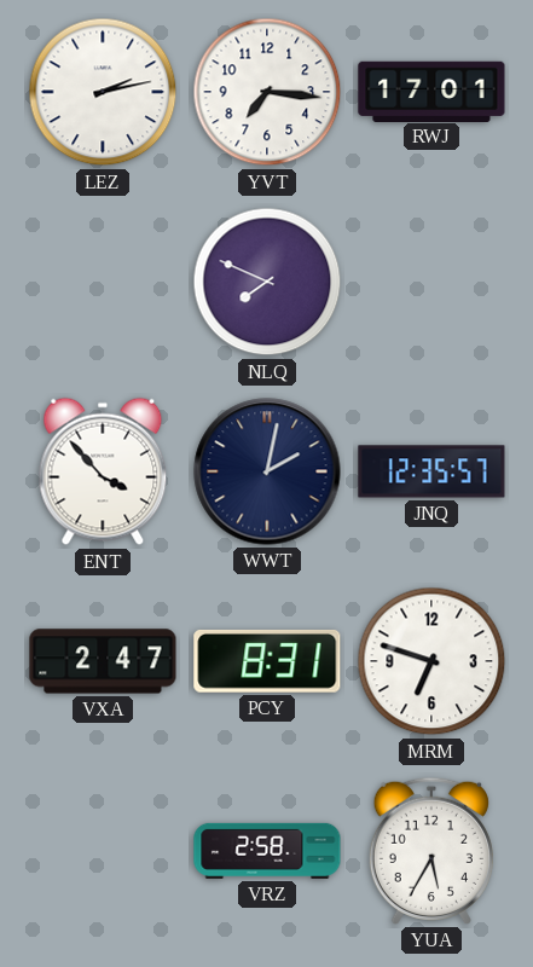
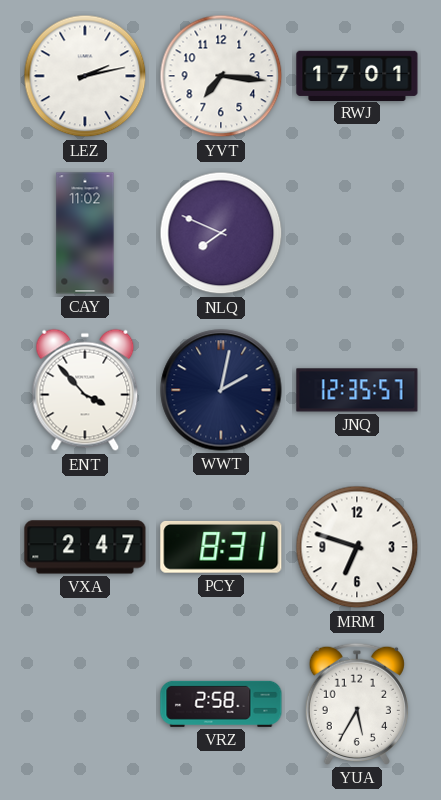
CAY: none -> 11:02 (85, 233)
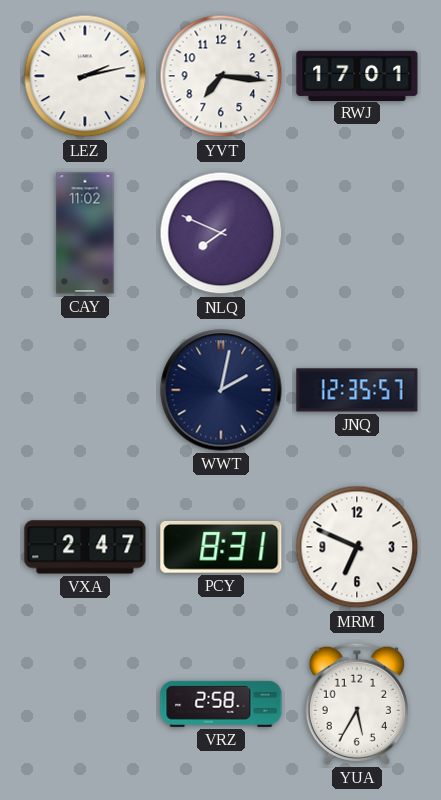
ENT: 3:53 -> none (85, 390)
MRM: 6:48 -> 6:49 (357, 547)
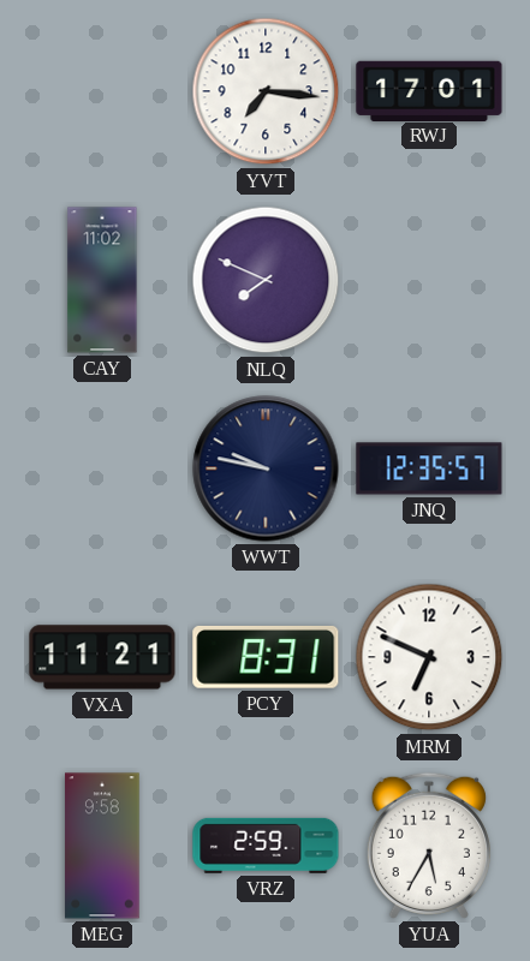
LEZ: 2:13 -> none (85, 76)
WWT: 2:02 -> 9:47 (266, 468)
VXA: 2:47 -> 11:21 (102, 657)
MEG: none -> 9:58 (102, 846)
VRZ: 2:58 -> 2:59 (266, 846)
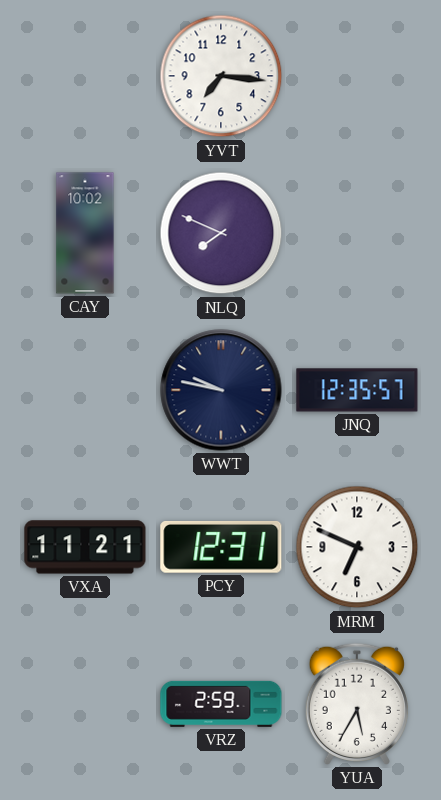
RWJ: 17:01 -> none (429, 90)
CAY: 11:02 -> 10:02 (85, 233)
PCY: 8:31 -> 12:31 (221, 547)
MEG: 9:58 -> none (102, 846)
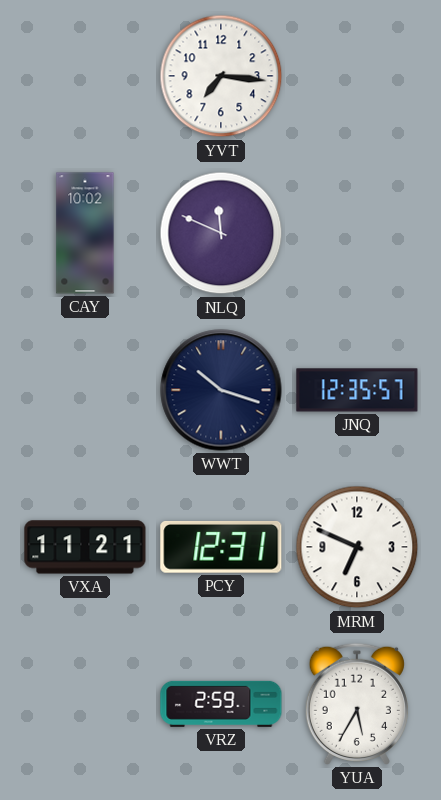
NLQ: 7:49 -> 11:49 (221, 233)
WWT: 9:47 -> 10:18 (221, 390)
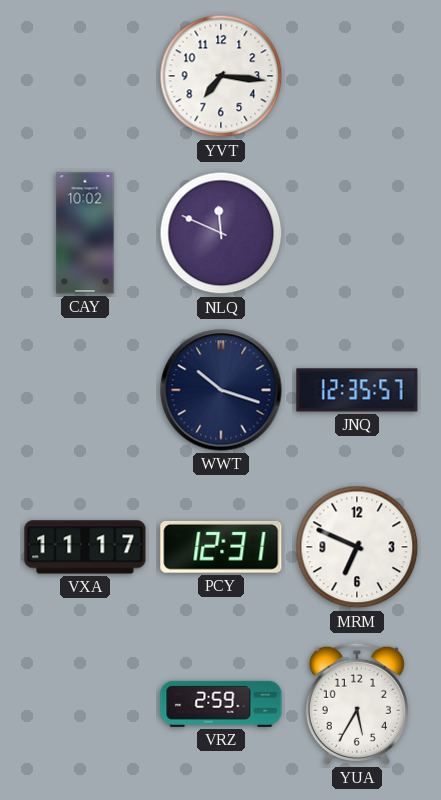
VXA: 11:21 -> 11:17 (85, 547)
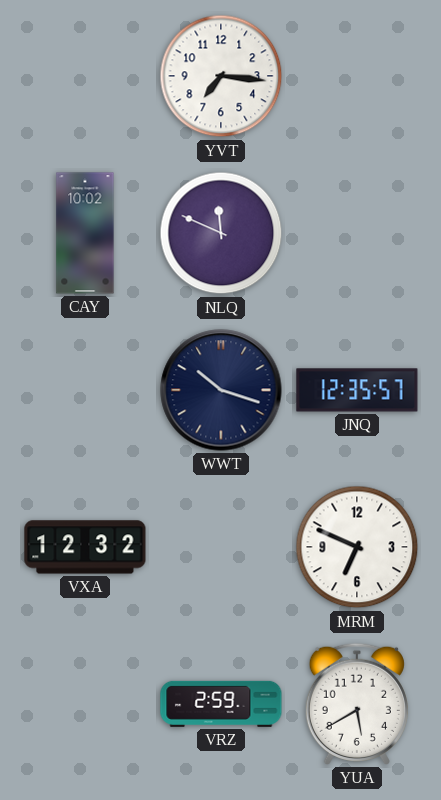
VXA: 11:17 -> 12:32 (85, 547)
PCY: 12:31 -> none (221, 547)
YUA: 5:35 -> 5:40 (357, 704)
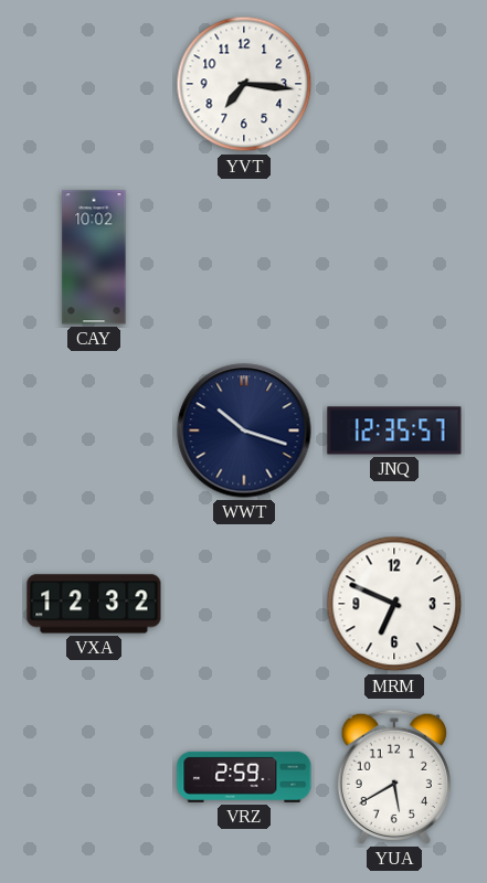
NLQ: 11:49 -> none (221, 233)
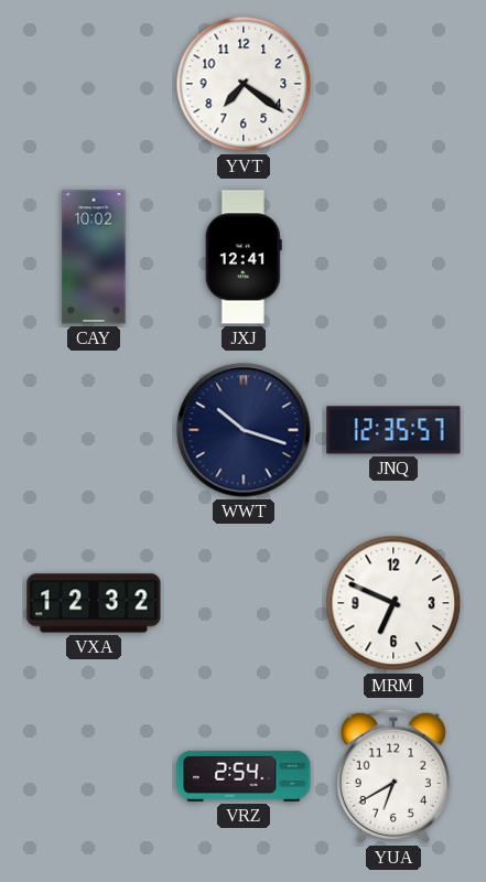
YVT: 7:16 -> 7:21 (244, 84)
JXJ: none -> 12:41 (244, 257)
VRZ: 2:59 -> 2:54 (244, 776)
YUA: 5:40 -> 6:40 (393, 776)
